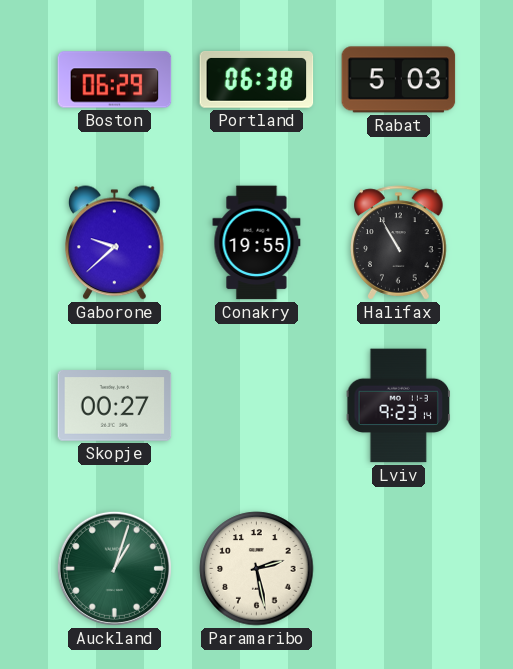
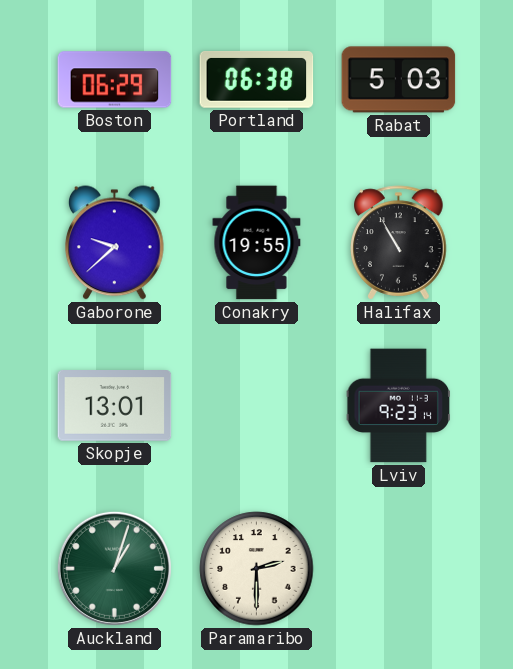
Skopje: 00:27 -> 13:01 (115, 406)
Paramaribo: 2:28 -> 2:30 (257, 569)
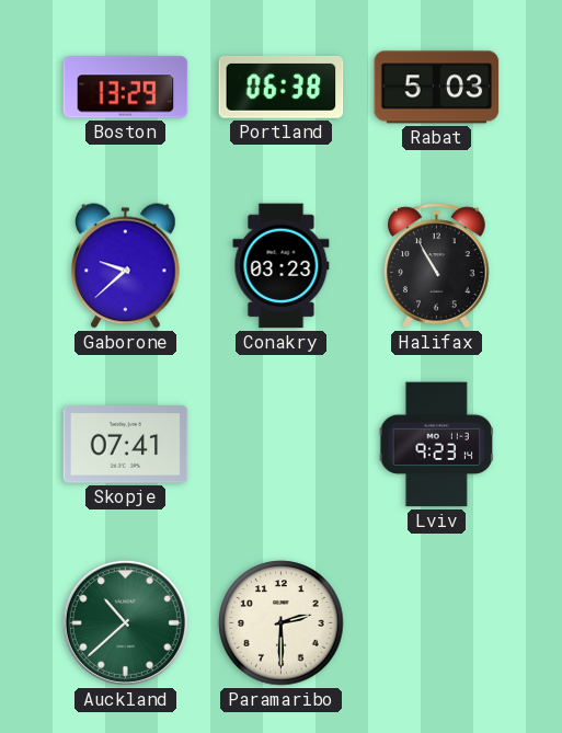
Boston: 06:29 -> 13:29 (126, 88)
Conakry: 19:55 -> 03:23 (282, 266)
Skopje: 13:01 -> 07:41 (126, 445)
Auckland: 1:03 -> 10:38 (125, 622)
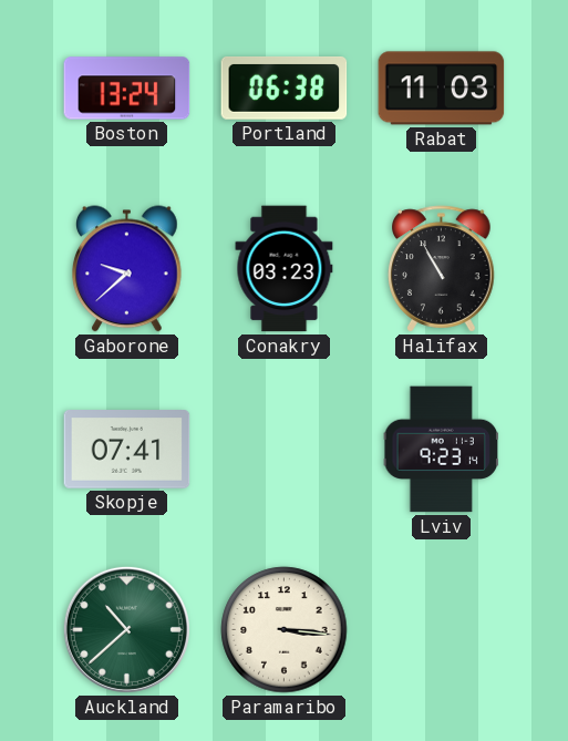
Boston: 13:29 -> 13:24 (127, 89)
Rabat: 5:03 -> 11:03 (442, 89)
Paramaribo: 2:30 -> 3:16 (285, 630)
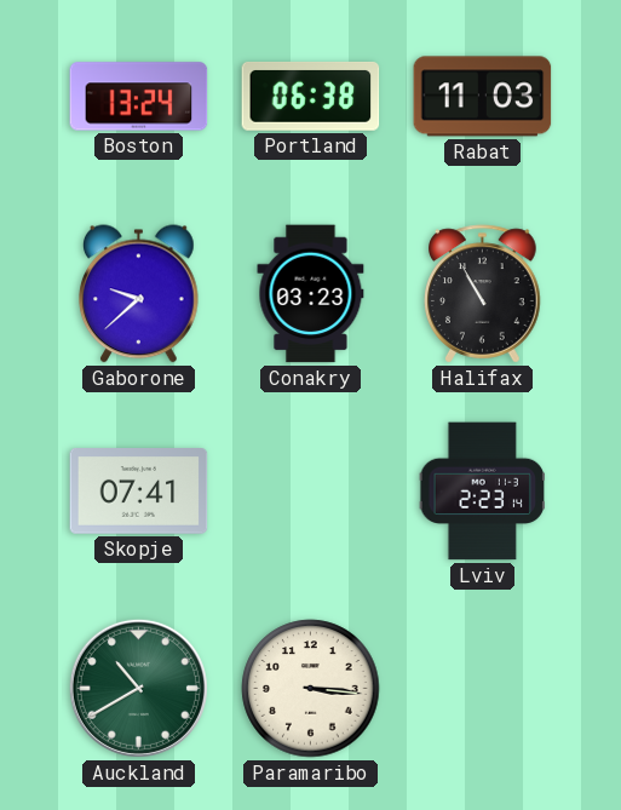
Lviv: 9:23 -> 2:23 (483, 492)
Auckland: 10:38 -> 10:40 (138, 688)
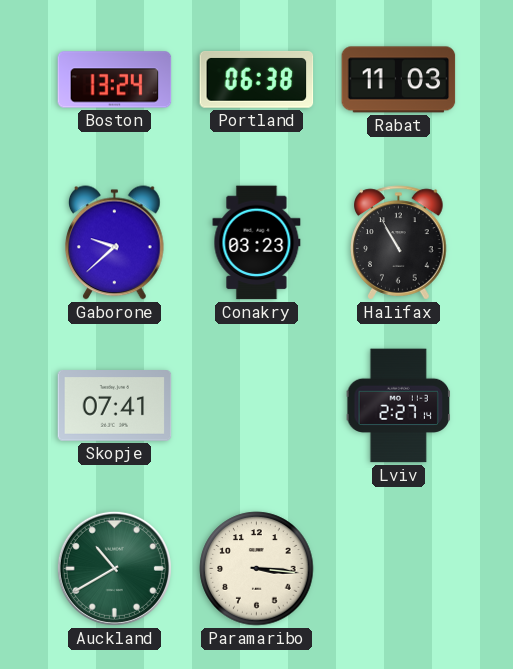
Lviv: 2:23 -> 2:27 (399, 406)
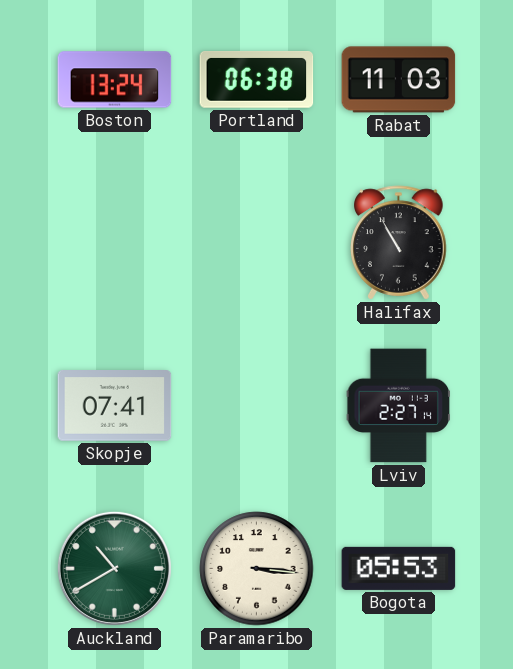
Gaborone: 9:38 -> none (115, 243)
Conakry: 03:23 -> none (257, 243)
Bogota: none -> 05:53 (399, 568)
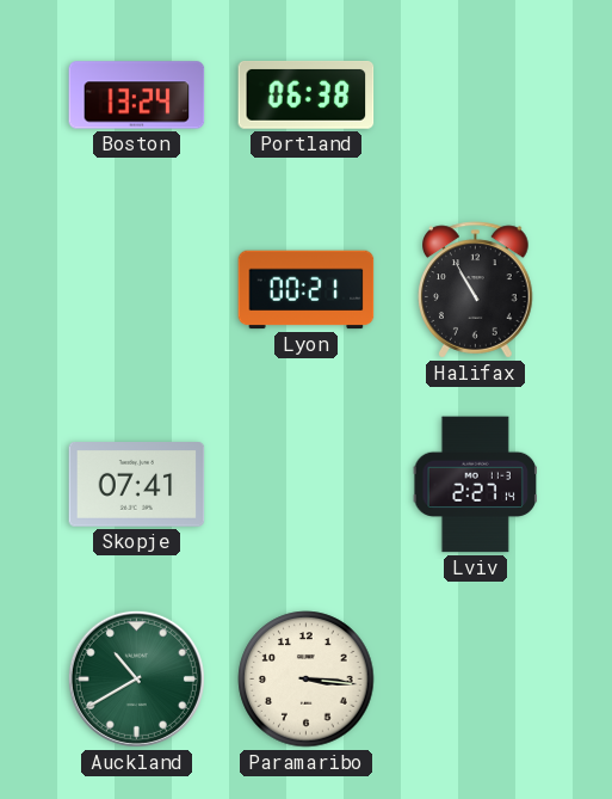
Rabat: 11:03 -> none (399, 80)
Lyon: none -> 00:21 (307, 290)
Bogota: 05:53 -> none (399, 568)
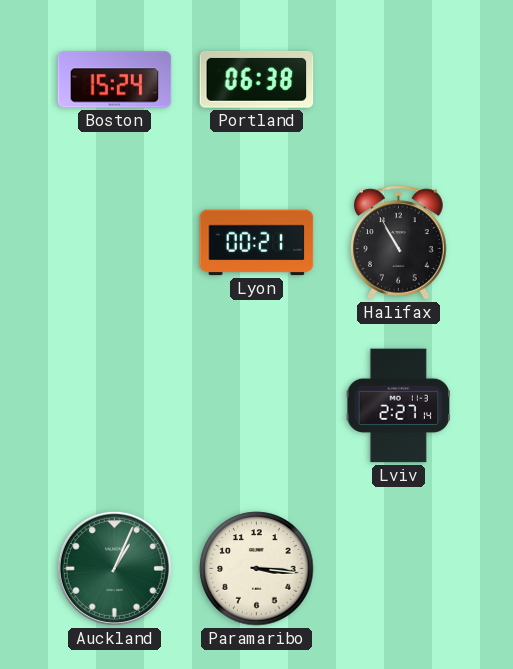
Boston: 13:24 -> 15:24 (115, 80)
Skopje: 07:41 -> none (137, 485)
Auckland: 10:40 -> 1:04 (114, 568)
